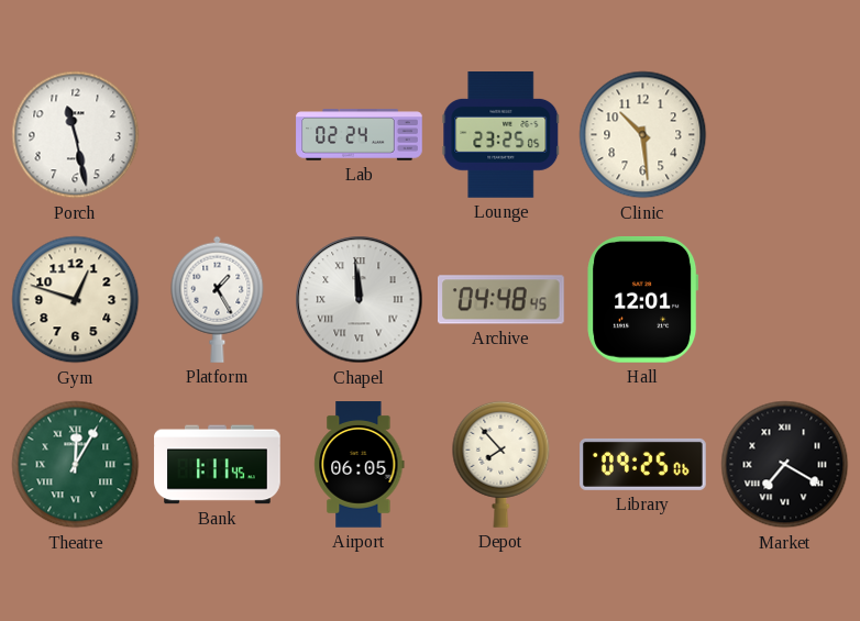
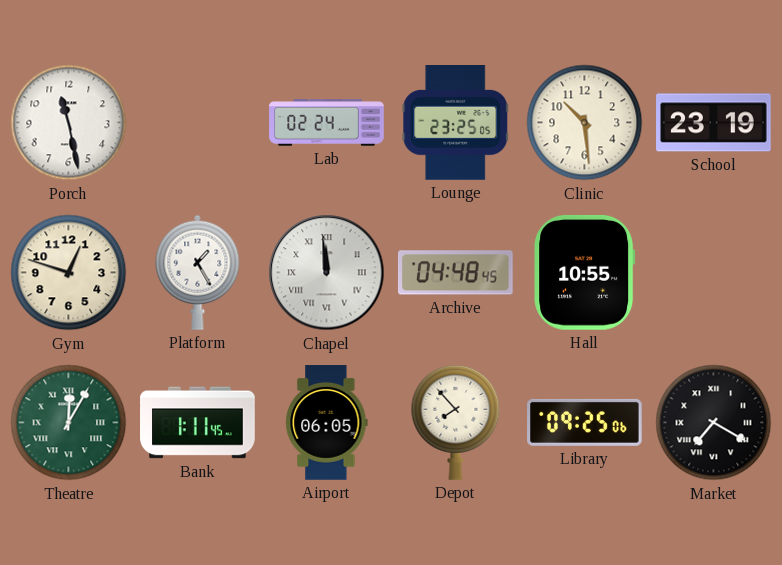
School: none -> 23:19 (714, 123)
Hall: 12:01 -> 10:55 (585, 273)
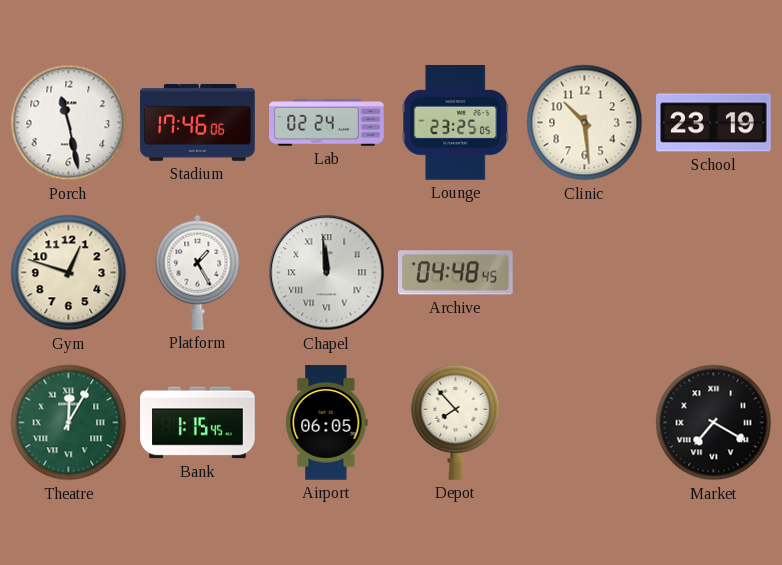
Stadium: none -> 17:46 (198, 122)
Hall: 10:55 -> none (585, 273)
Bank: 1:11 -> 1:15 (198, 423)
Library: 09:25 -> none (585, 422)
